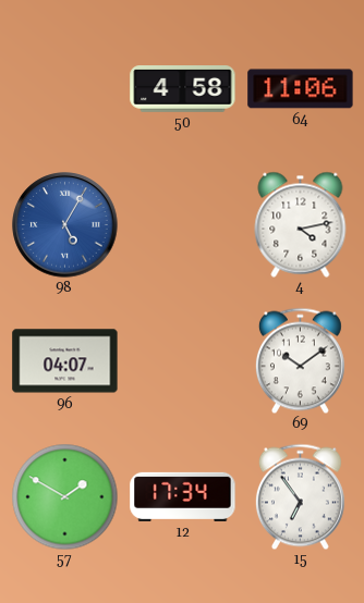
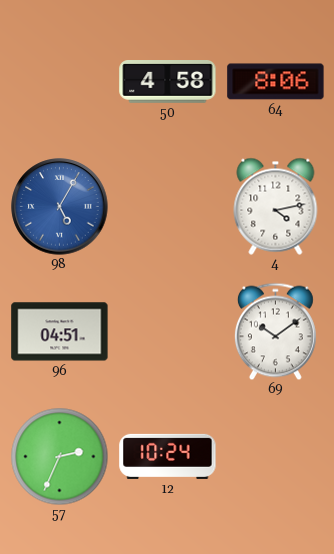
64: 11:06 -> 8:06 (276, 82)
96: 04:07 -> 04:51 (60, 332)
57: 1:50 -> 2:34 (59, 456)
12: 17:34 -> 10:24 (168, 456)
15: 6:54 -> none (300, 496)
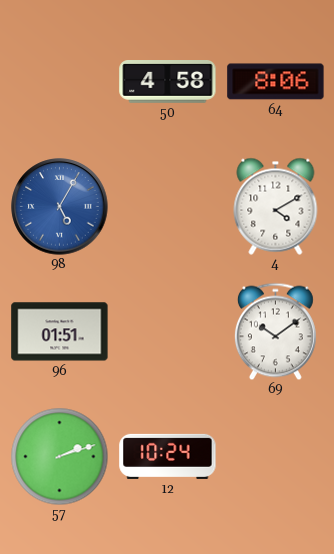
4: 4:13 -> 4:10 (276, 206)
96: 04:51 -> 01:51 (60, 332)
57: 2:34 -> 2:12 (59, 456)
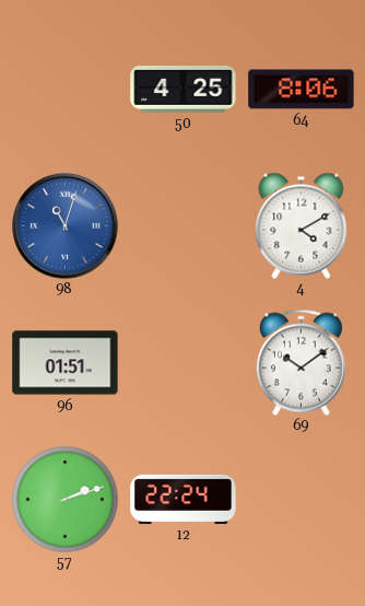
50: 4:58 -> 4:25 (184, 90)
98: 5:05 -> 11:03 (66, 226)
12: 10:24 -> 22:24 (184, 499)
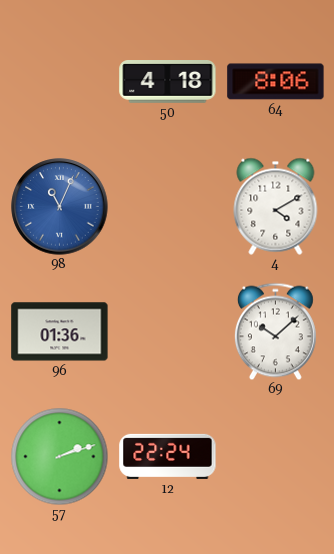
50: 4:25 -> 4:18 (168, 82)
98: 11:03 -> 11:04 (60, 207)
96: 01:51 -> 01:36 (60, 332)
69: 10:09 -> 10:08 (275, 331)
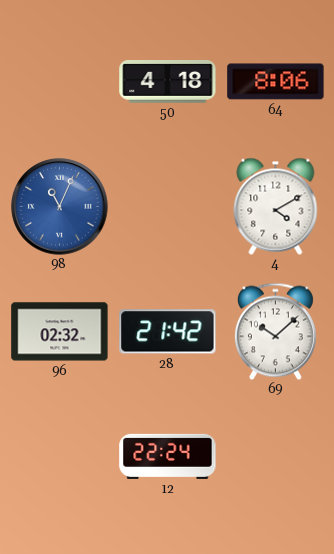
96: 01:36 -> 02:32 (60, 332)
28: none -> 21:42 (168, 332)
57: 2:12 -> none (59, 456)
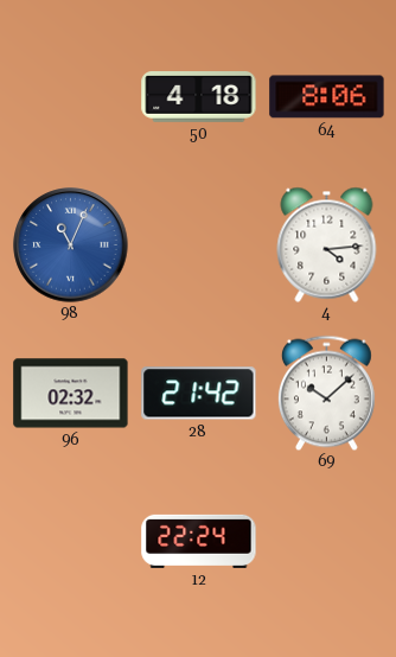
4: 4:10 -> 4:14 (327, 244)
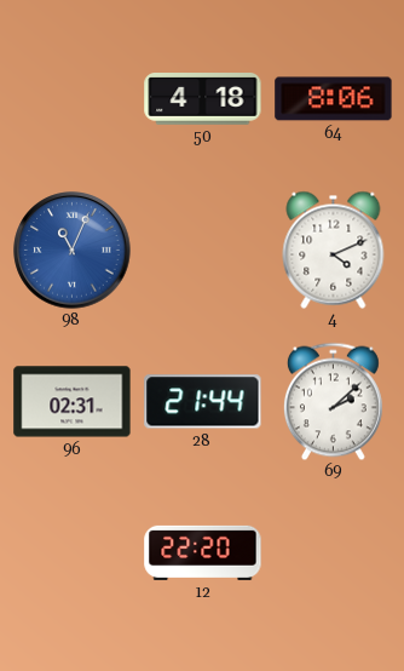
4: 4:14 -> 4:11 (334, 250)
96: 02:32 -> 02:31 (73, 402)
28: 21:42 -> 21:44 (203, 402)
69: 10:08 -> 2:08 (333, 401)
12: 22:24 -> 22:20 (203, 552)
